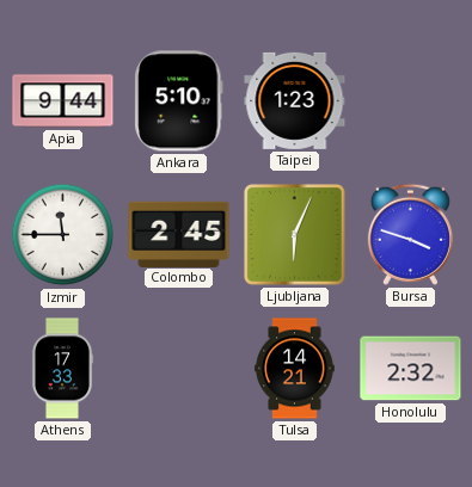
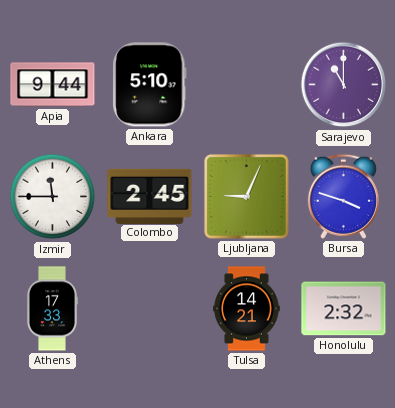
Taipei: 1:23 -> none (295, 100)
Sarajevo: none -> 11:00 (344, 85)
Ljubljana: 6:04 -> 9:04 (247, 197)
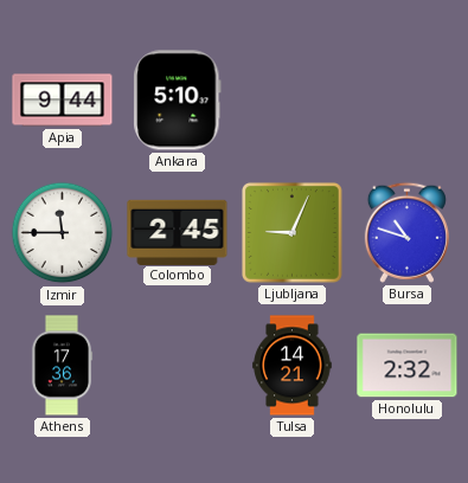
Sarajevo: 11:00 -> none (344, 85)
Bursa: 3:48 -> 10:48 (406, 232)
Athens: 17:33 -> 17:36 (62, 366)
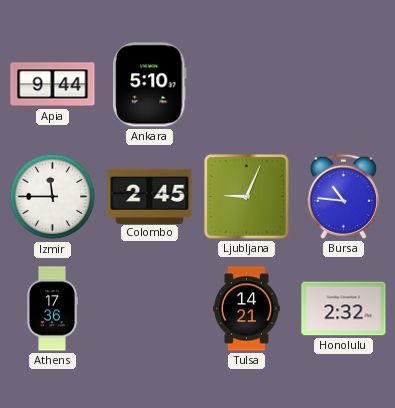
Bursa: 10:48 -> 10:46 (343, 196)
